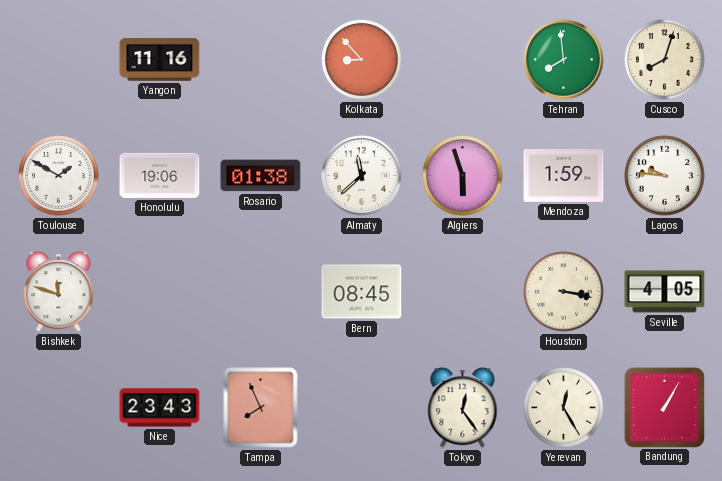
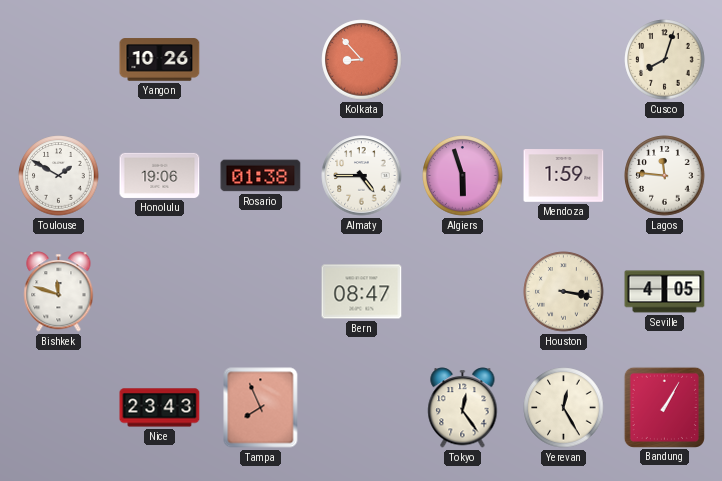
Yangon: 11:16 -> 10:26 (160, 60)
Tehran: 7:59 -> none (564, 60)
Almaty: 11:38 -> 4:45 (362, 176)
Lagos: 9:46 -> 11:46 (665, 176)
Bern: 08:45 -> 08:47 (362, 292)
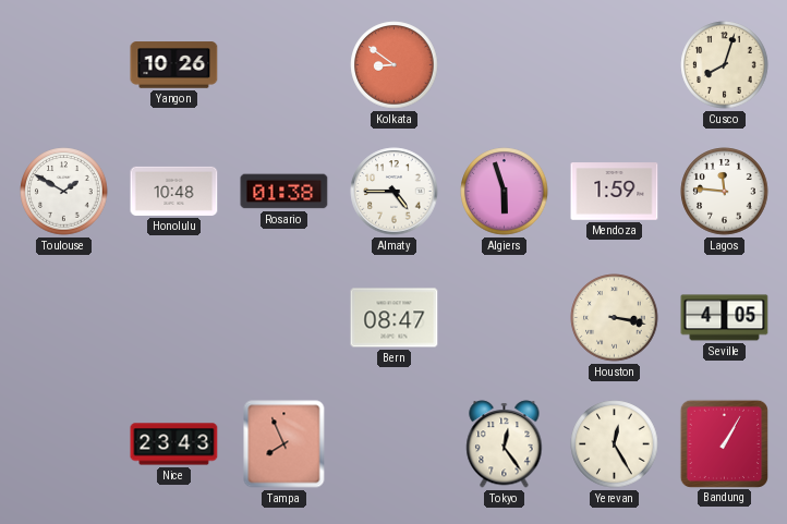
Kolkata: 8:53 -> 8:51 (395, 65)
Honolulu: 19:06 -> 10:48 (174, 191)
Bishkek: 11:48 -> none (59, 292)
